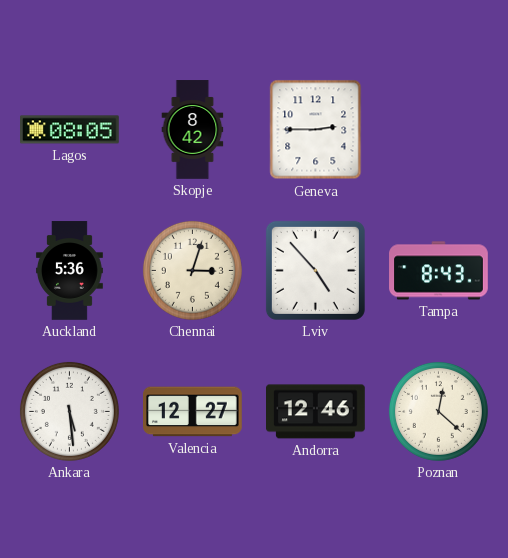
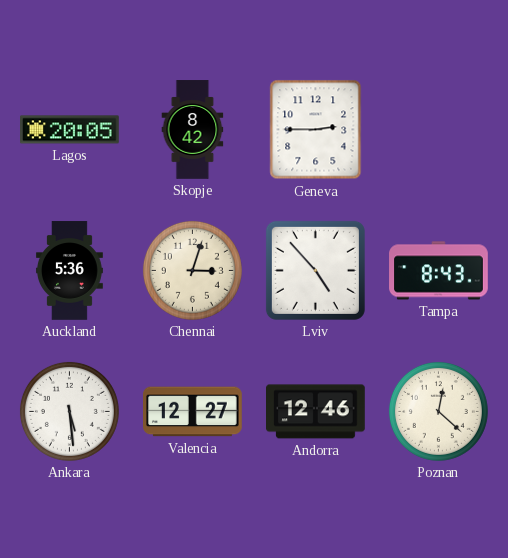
Lagos: 08:05 -> 20:05 (70, 130)
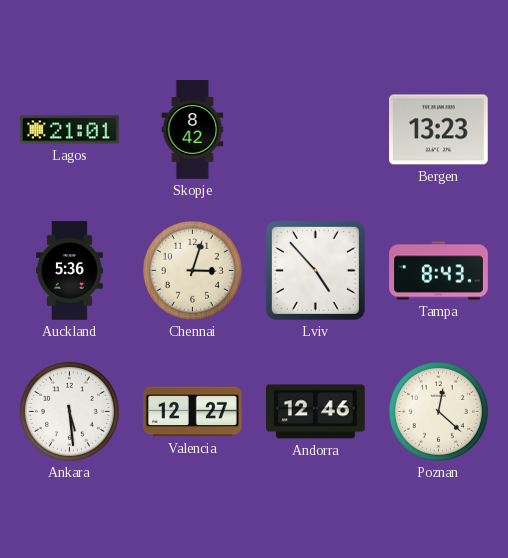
Lagos: 20:05 -> 21:01 (70, 130)
Geneva: 2:45 -> none (316, 130)
Bergen: none -> 13:23 (439, 130)
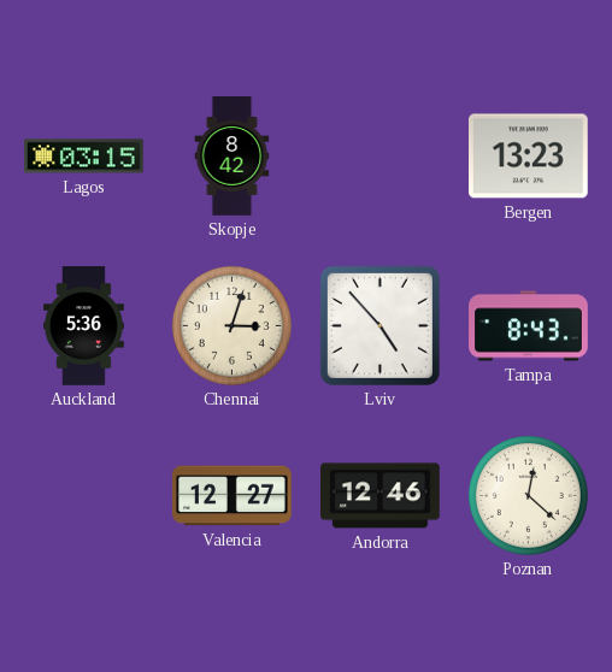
Lagos: 21:01 -> 03:15 (84, 157)
Ankara: 5:29 -> none (69, 411)
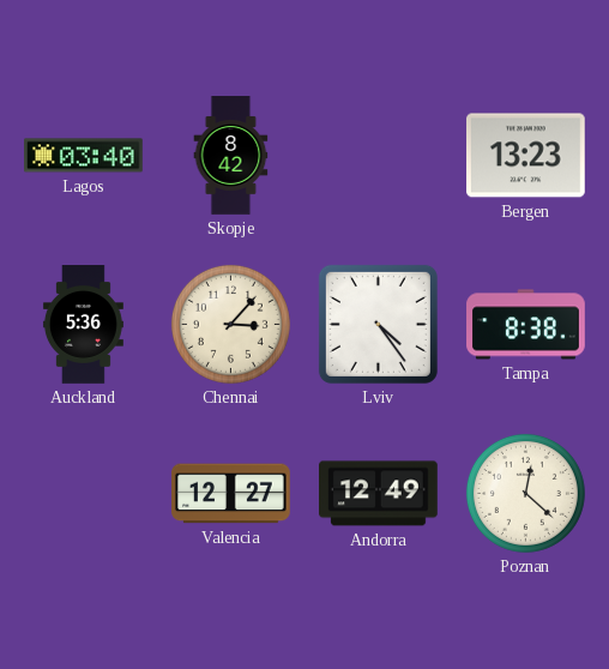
Lagos: 03:15 -> 03:40 (84, 156)
Chennai: 3:03 -> 3:07 (230, 324)
Lviv: 4:53 -> 4:24 (378, 324)
Tampa: 8:43 -> 8:38 (526, 325)
Andorra: 12:46 -> 12:49 (379, 494)
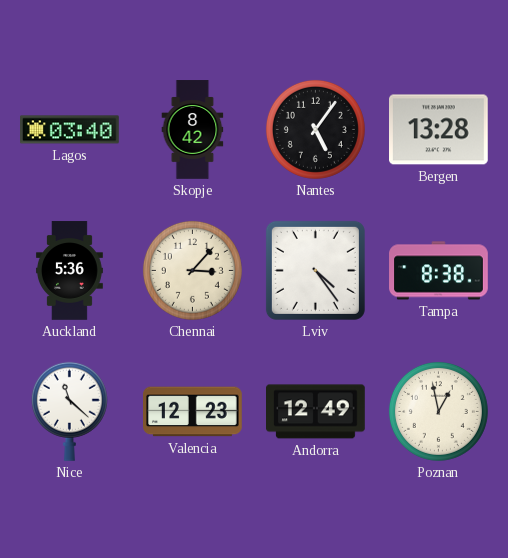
Nantes: none -> 5:06 (315, 129)
Bergen: 13:23 -> 13:28 (439, 130)
Nice: none -> 11:22 (69, 411)
Valencia: 12:27 -> 12:23 (193, 412)
Poznan: 12:22 -> 12:58 (438, 411)
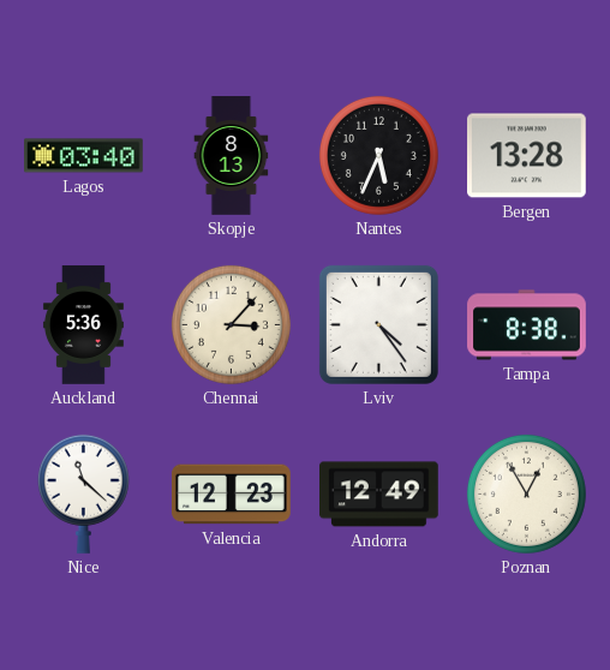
Skopje: 8:42 -> 8:13 (232, 156)
Nantes: 5:06 -> 5:34 (378, 155)
Poznan: 12:58 -> 12:55 (526, 493)
